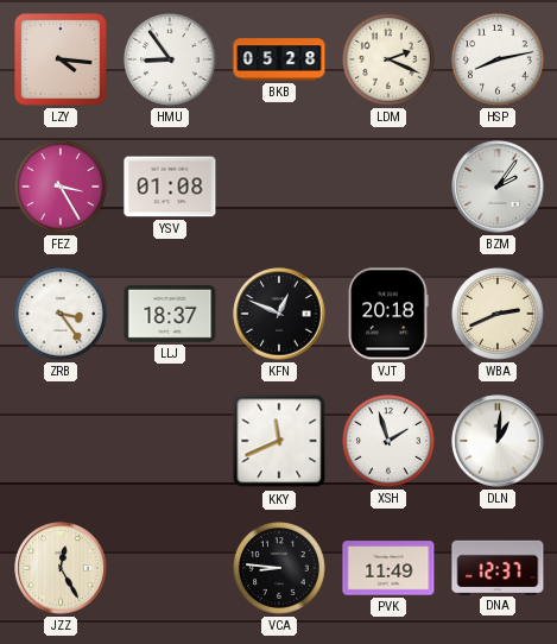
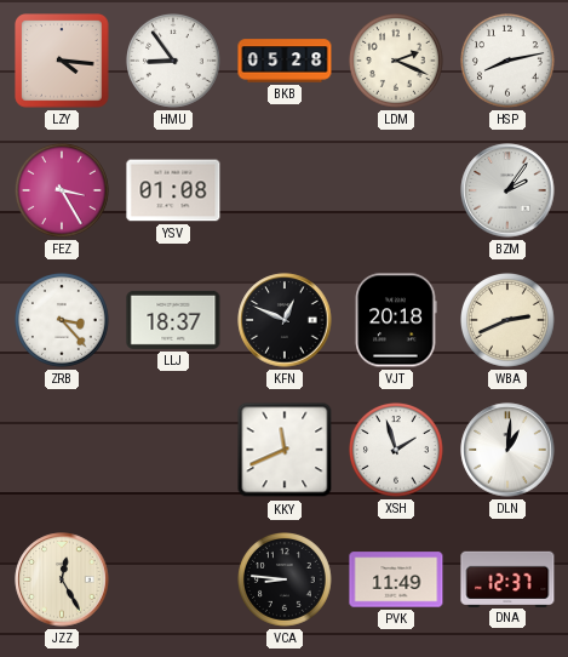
ZRB: 3:24 -> 3:23 (63, 321)
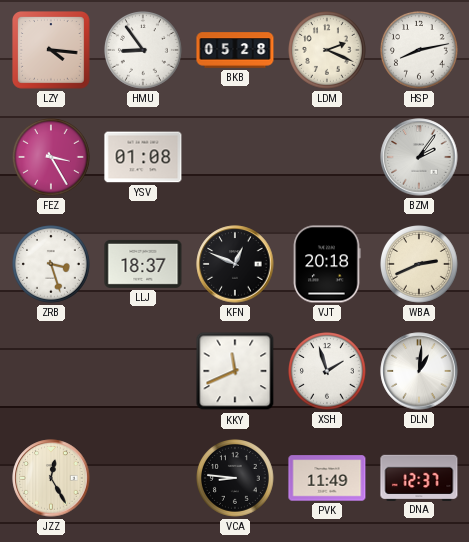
ZRB: 3:23 -> 3:27 (52, 265)
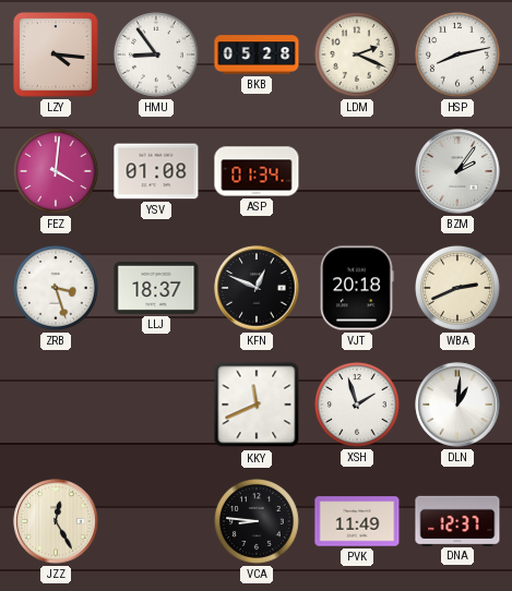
FEZ: 3:25 -> 4:01 (57, 172)
ASP: none -> 01:34 (257, 171)
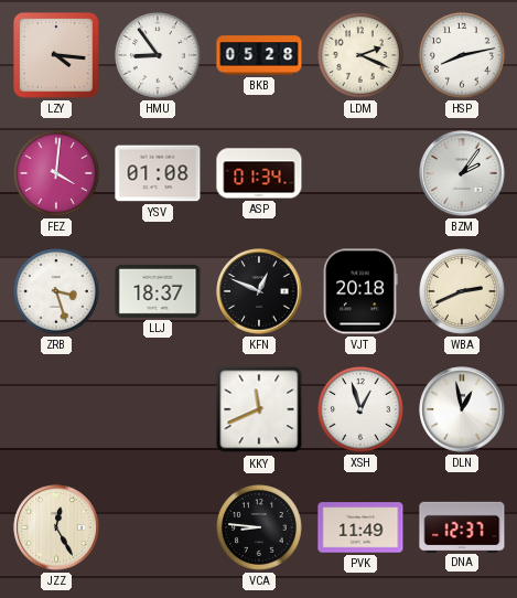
XSH: 1:57 -> 12:57 (362, 410)
DLN: 1:01 -> 12:58 (462, 409)
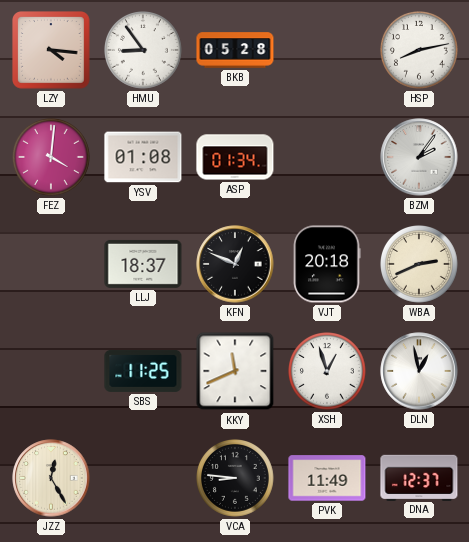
LDM: 2:19 -> none (362, 56)
ZRB: 3:27 -> none (57, 292)
SBS: none -> 11:25 (143, 371)
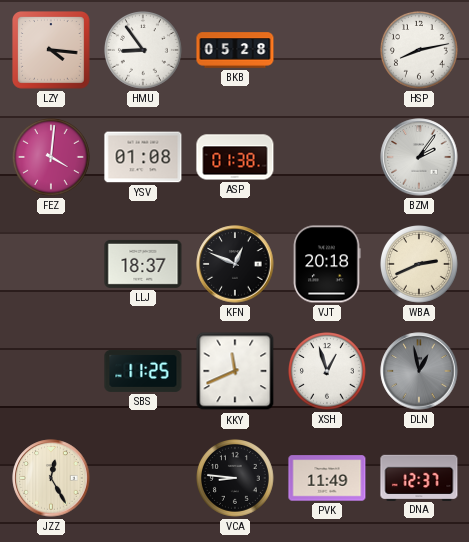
ASP: 01:34 -> 01:38 (235, 157)
DLN dial: white -> grey (419, 371)
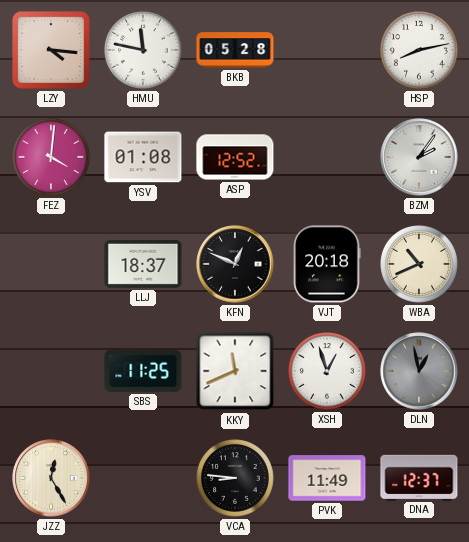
HMU: 8:54 -> 11:47 (144, 51)
ASP: 01:38 -> 12:52 (235, 157)
WBA: 2:41 -> 10:41 (420, 265)
